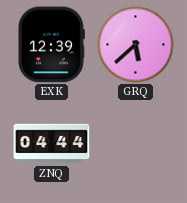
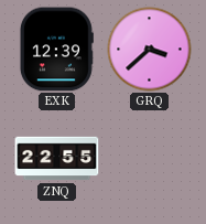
GRQ: 5:38 -> 3:38 (150, 50)
ZNQ: 04:44 -> 22:55 (57, 159)
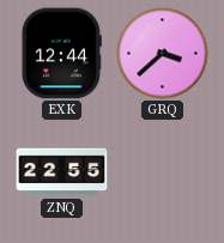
EXK: 12:39 -> 12:44 (61, 54)
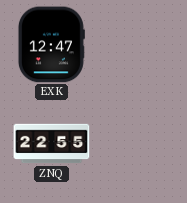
EXK: 12:44 -> 12:47 (51, 45)
GRQ: 3:38 -> none (163, 54)
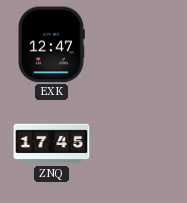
ZNQ: 22:55 -> 17:45 (52, 144)
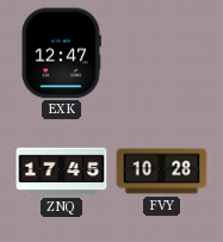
FVY: none -> 10:28 (162, 172)
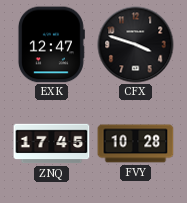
CFX: none -> 3:48 (136, 45)
